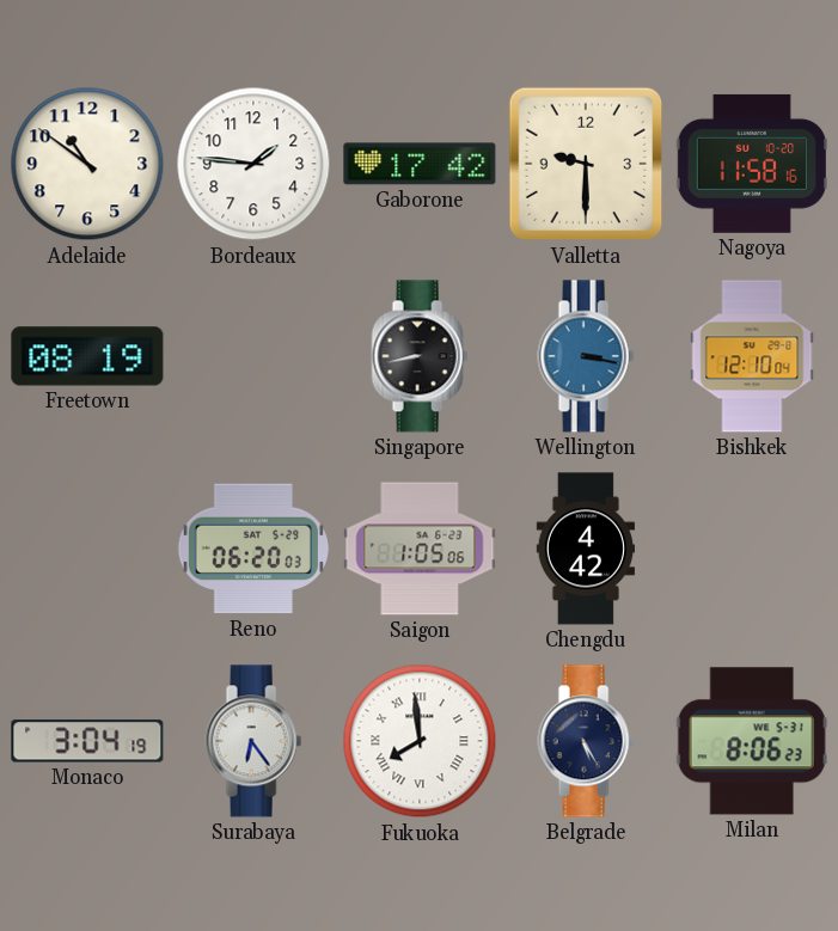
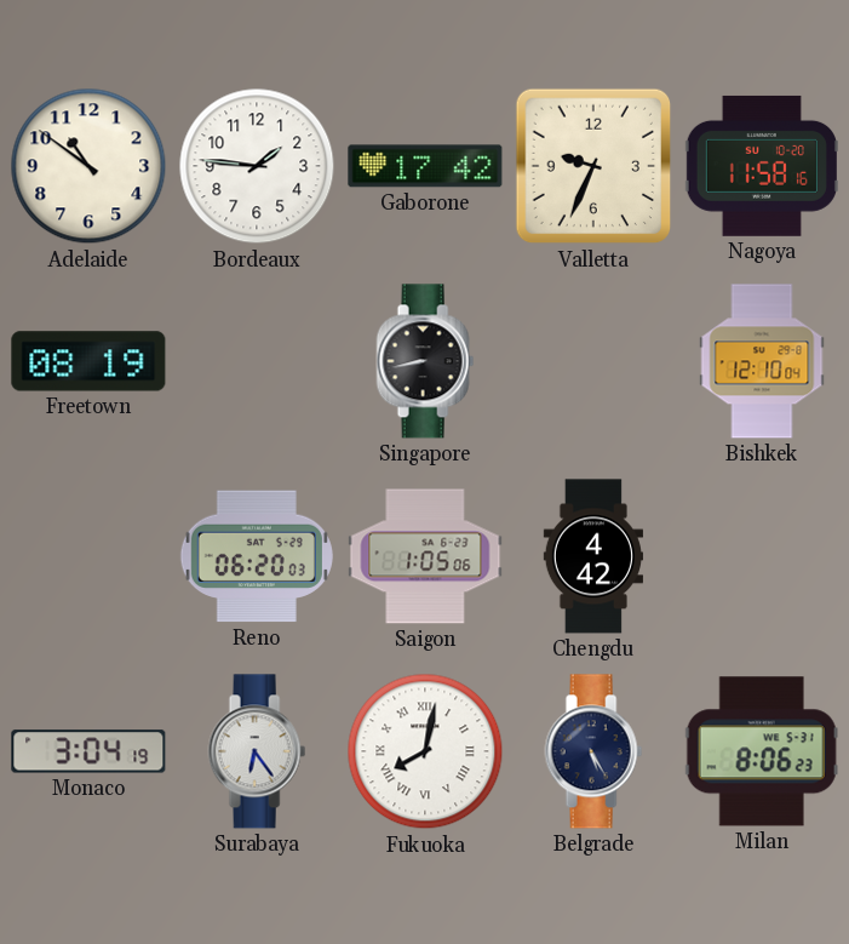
Valletta: 9:30 -> 9:34 (593, 166)
Wellington: 3:17 -> none (586, 356)
Fukuoka: 7:59 -> 8:02 (425, 751)
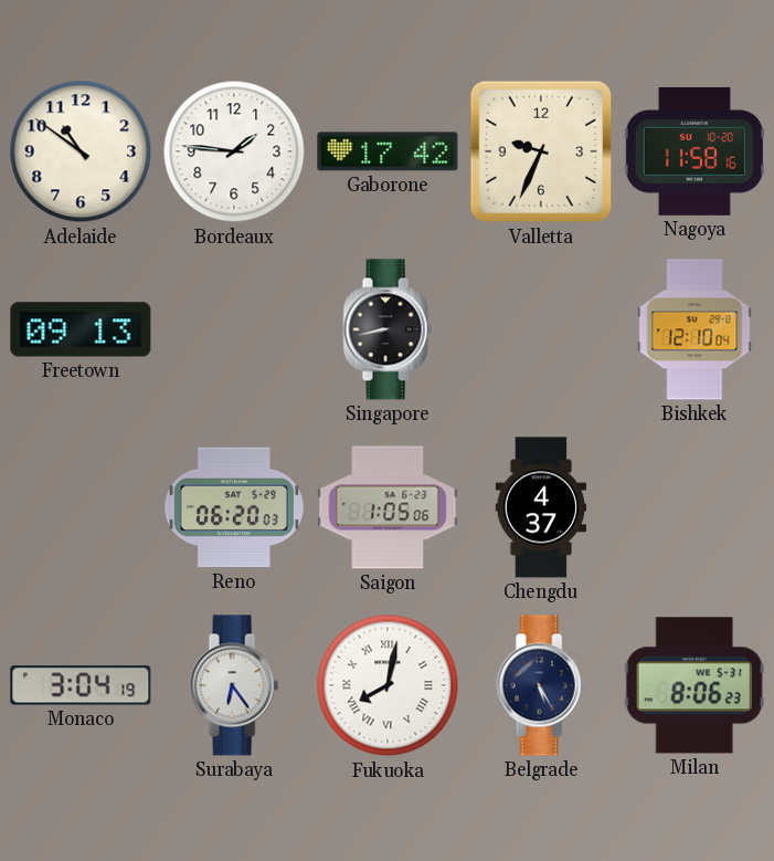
Freetown: 08:19 -> 09:13 (81, 329)
Chengdu: 4:42 -> 4:37 (540, 507)
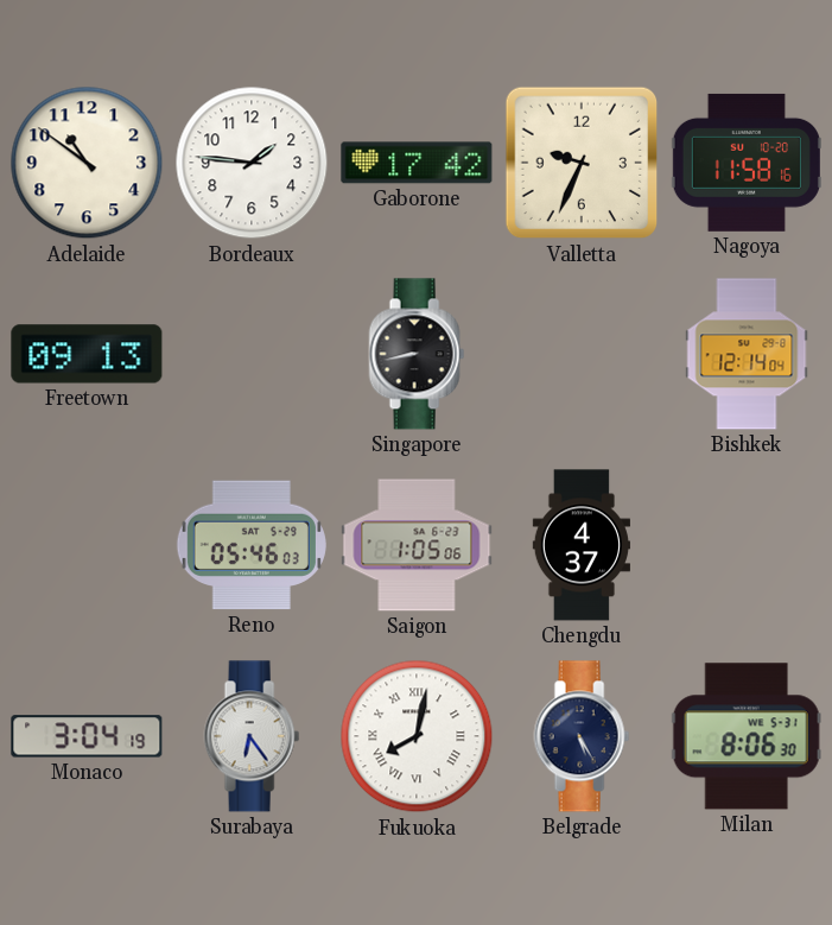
Bishkek: 12:10 -> 12:14 (747, 354)
Reno: 06:20 -> 05:46 (252, 545)
Milan: 8:06:23 -> 8:06:30 (747, 736)
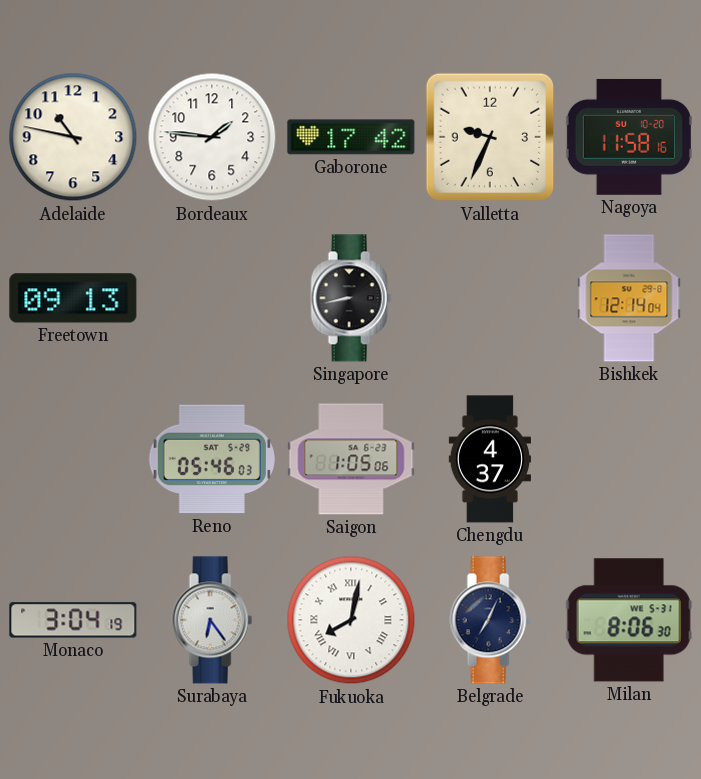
Adelaide: 10:51 -> 10:47 (73, 137)
Belgrade: 5:25 -> 7:04 (490, 620)
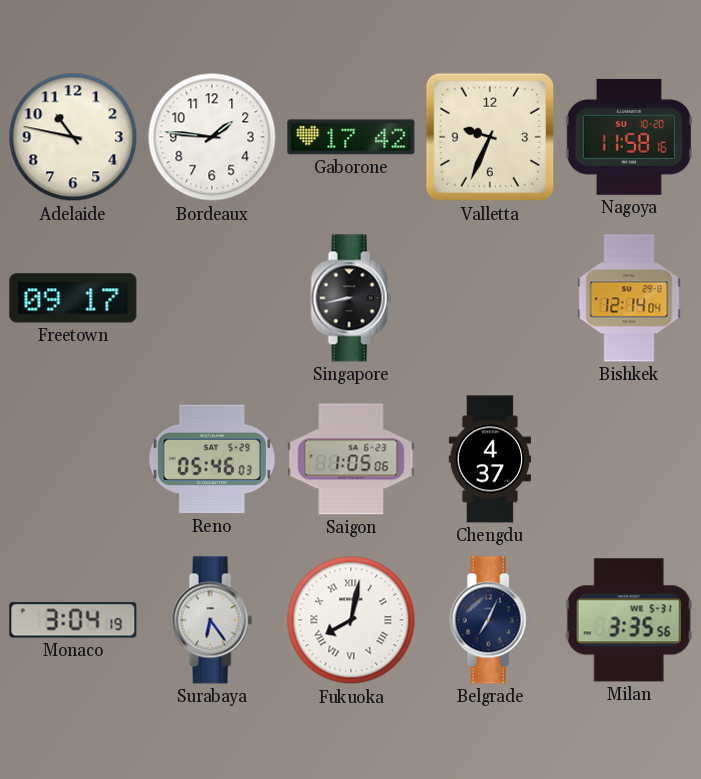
Freetown: 09:13 -> 09:17 (73, 298)
Milan: 8:06 -> 3:35 (629, 620)
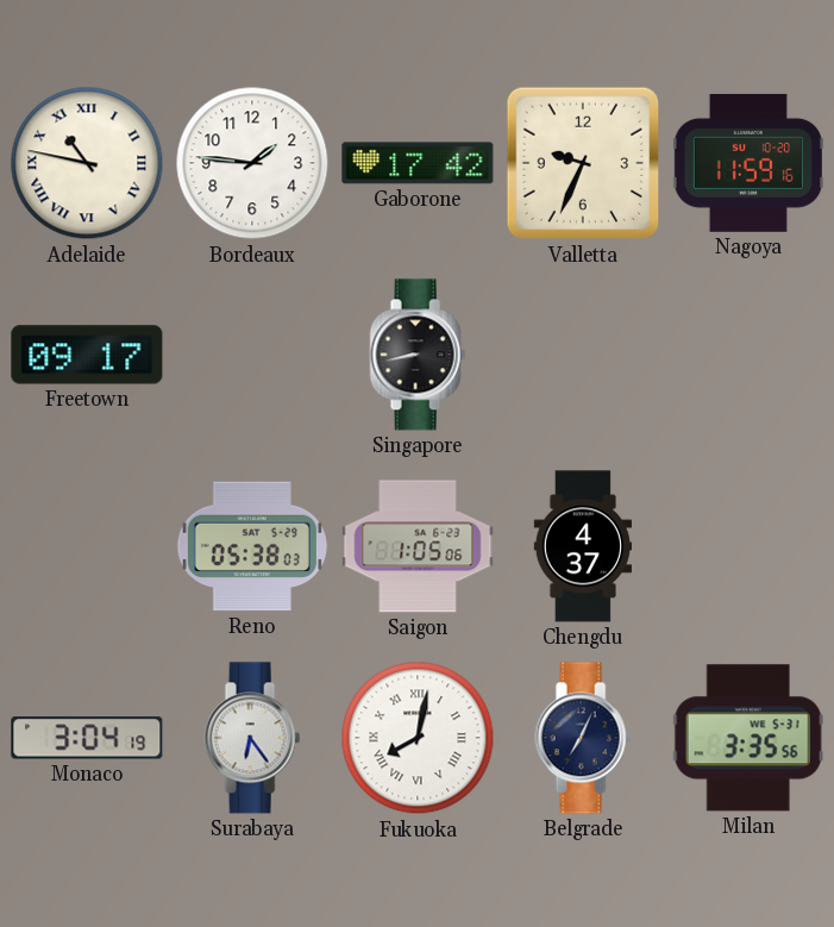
Adelaide numerals: Arabic -> Roman (87, 163)
Nagoya: 11:58 -> 11:59 (748, 163)
Bishkek: 12:14 -> none (629, 298)
Reno: 05:46 -> 05:38 (252, 546)
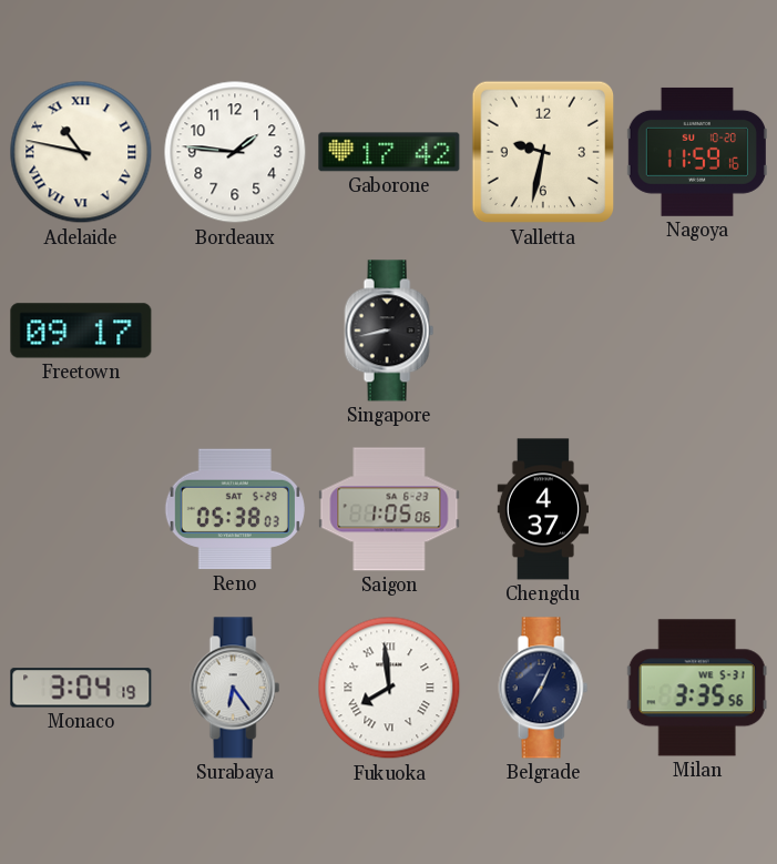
Valletta: 9:34 -> 9:32 (543, 152)
Fukuoka: 8:02 -> 7:59 (389, 688)
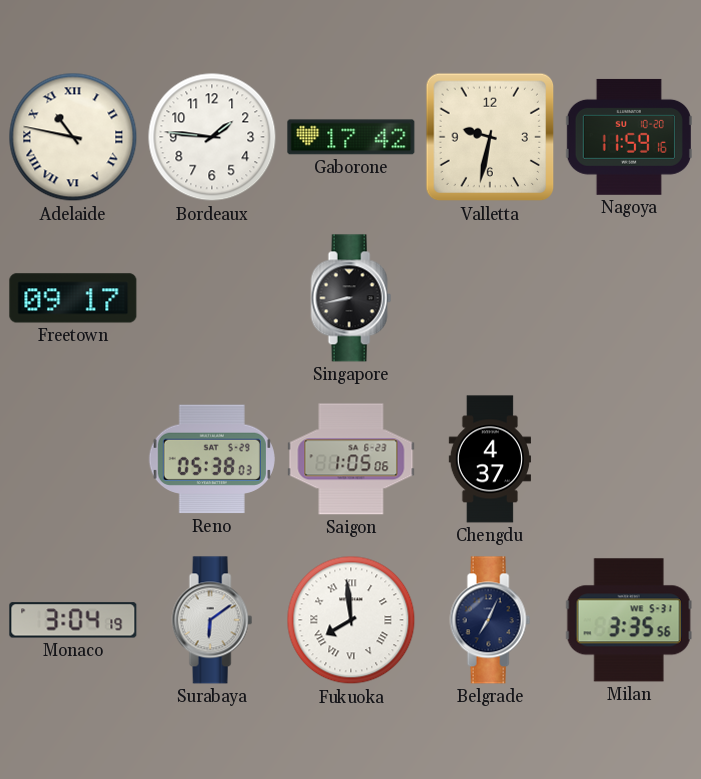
Surabaya: 6:24 -> 6:09 (212, 620)
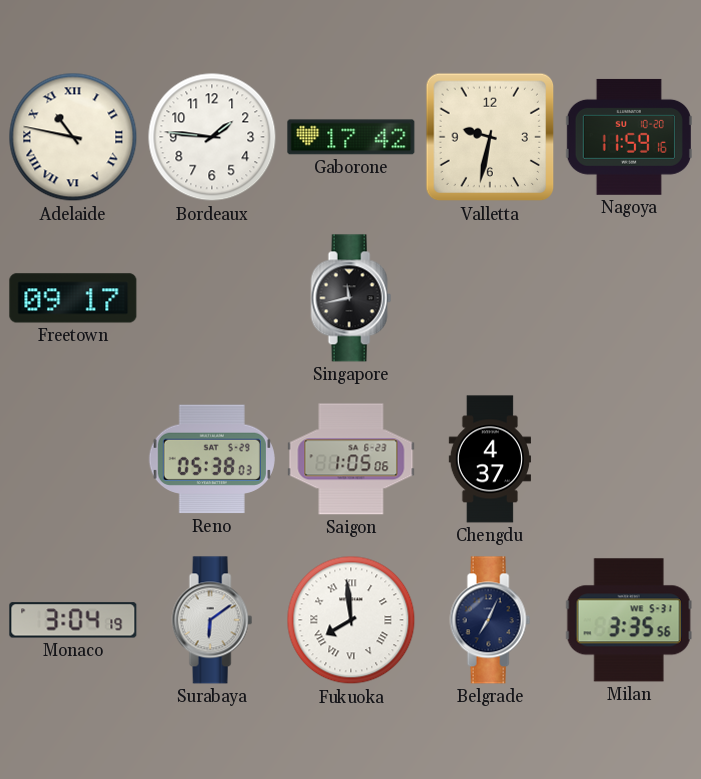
Singapore: 8:43 -> 11:43 (351, 298)
